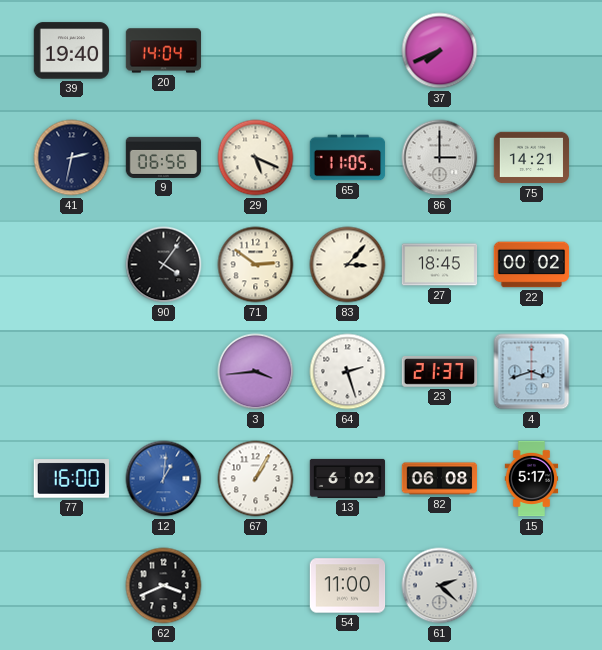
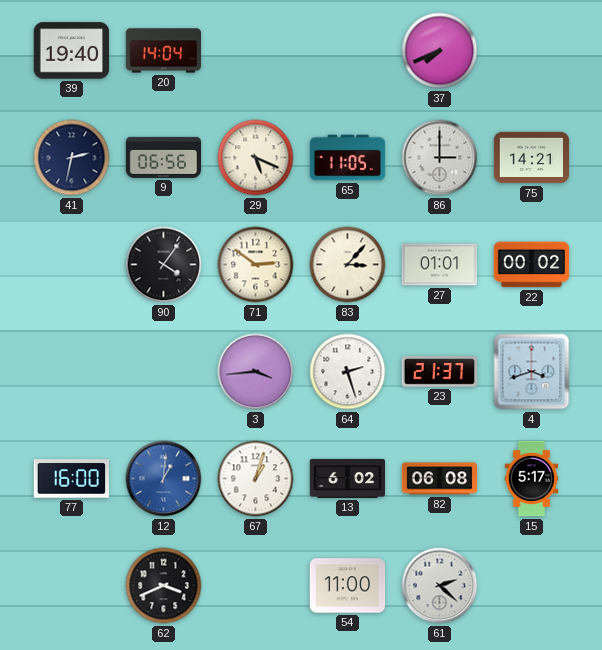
27: 18:45 -> 01:01 (440, 265)
67: 1:05 -> 1:03 (256, 479)
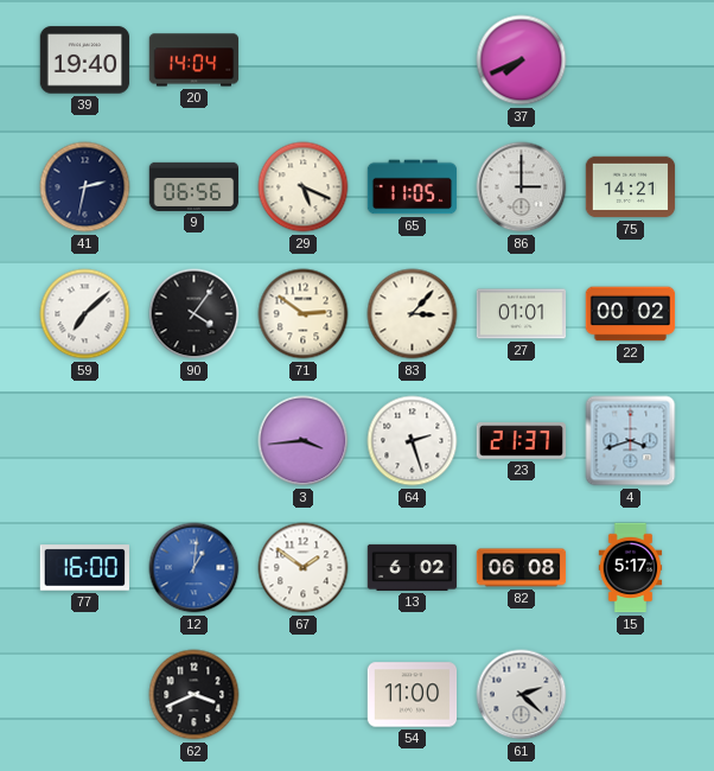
59: none -> 7:08 (85, 314)
67: 1:03 -> 1:51 (304, 568)
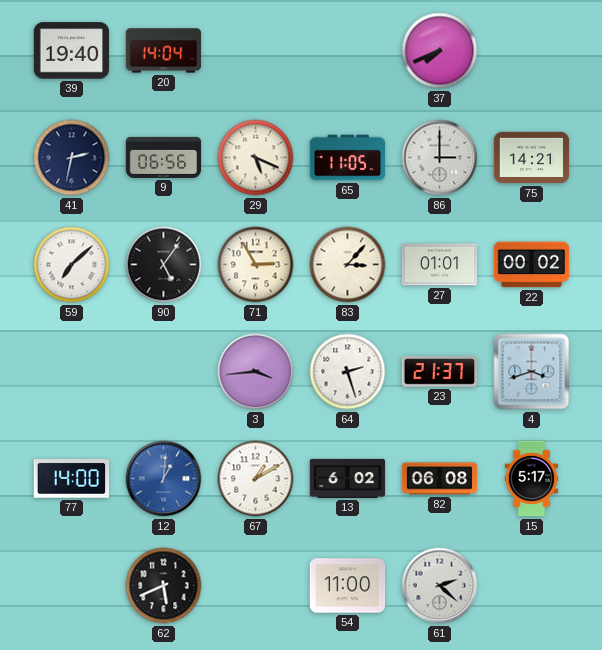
90: 4:06 -> 5:06 (164, 265)
71: 2:51 -> 2:55 (256, 265)
77: 16:00 -> 14:00 (71, 479)
67: 1:51 -> 1:10 (256, 479)
62: 3:41 -> 5:41 (164, 586)
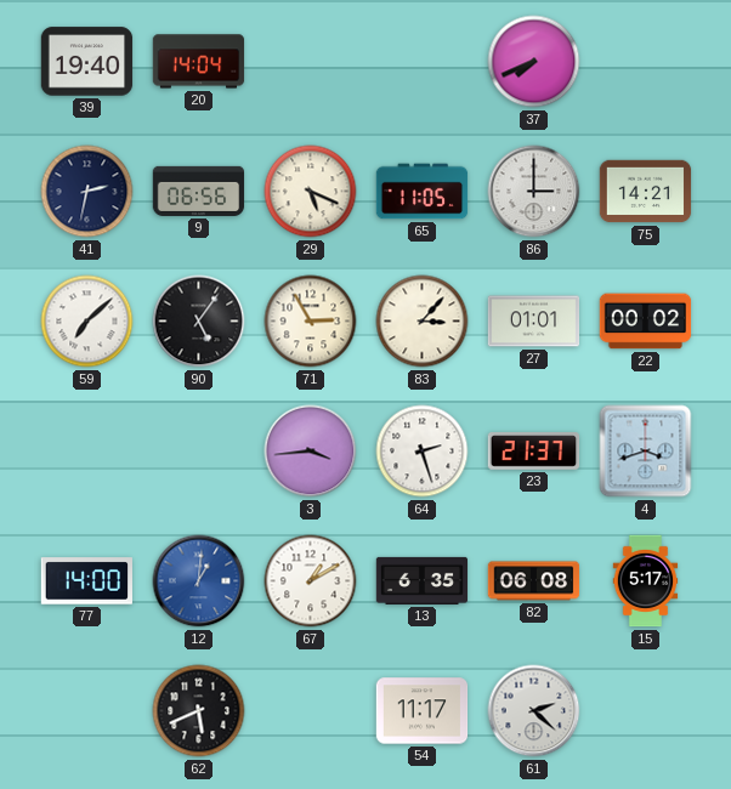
13: 6:02 -> 6:35 (423, 580)
54: 11:00 -> 11:17 (423, 711)
